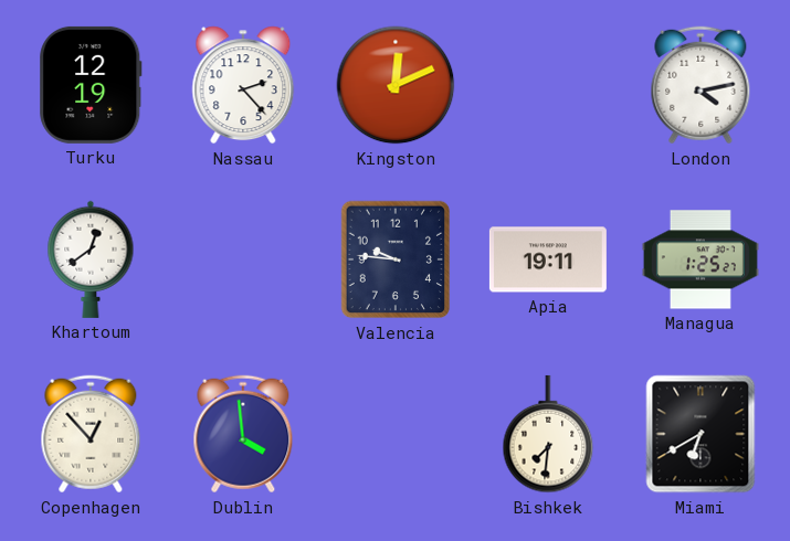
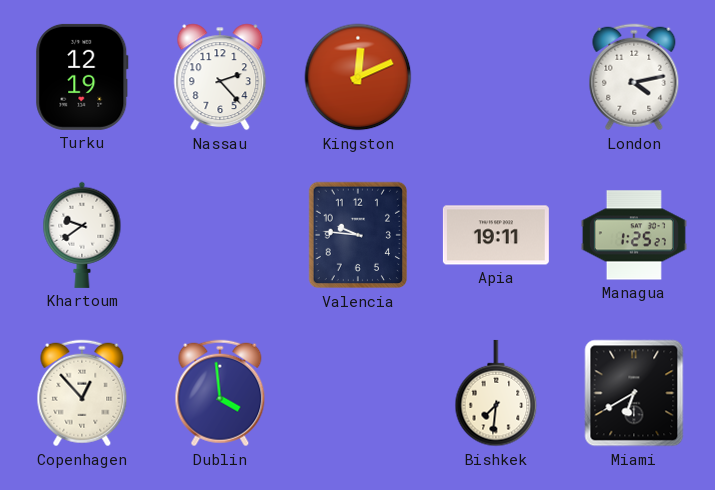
Khartoum: 12:39 -> 9:39 (82, 235)
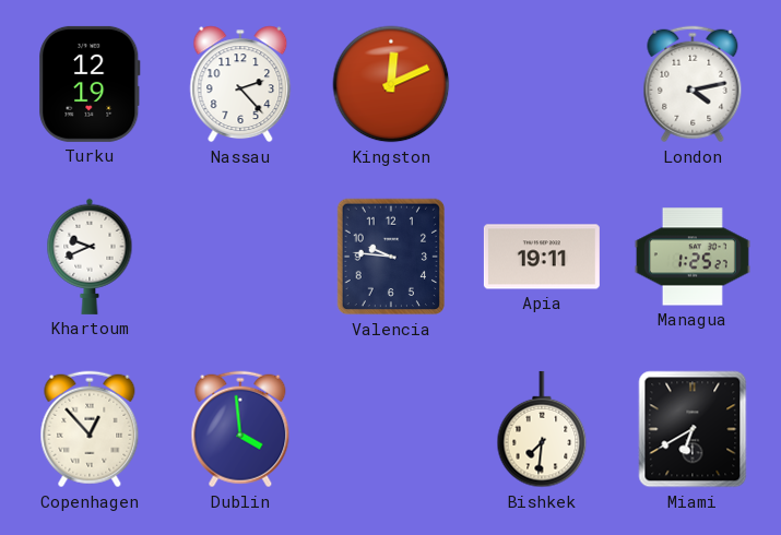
Khartoum: 9:39 -> 9:41 (90, 257)
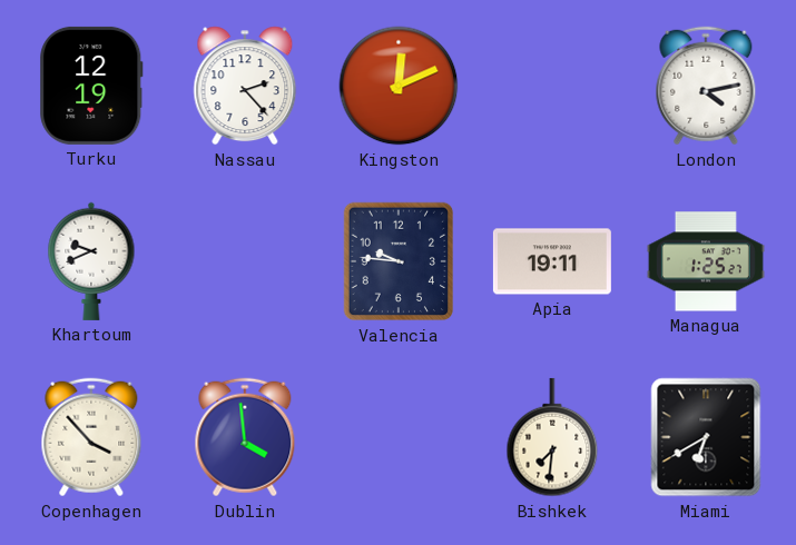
Copenhagen: 12:53 -> 3:53 (91, 437)
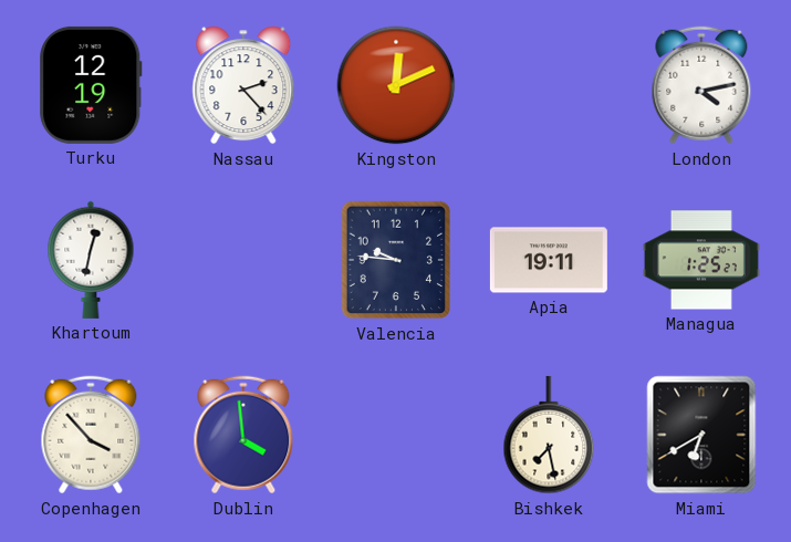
Khartoum: 9:41 -> 12:32 (91, 260)
Bishkek: 7:31 -> 7:28 (549, 435)
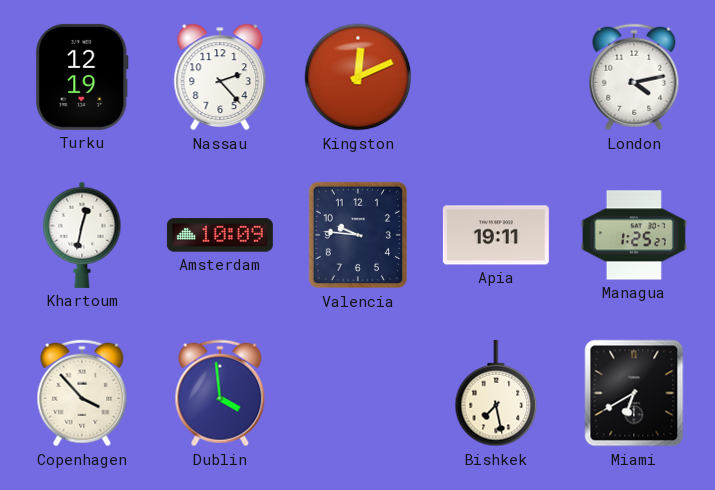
Amsterdam: none -> 10:09 (220, 235)
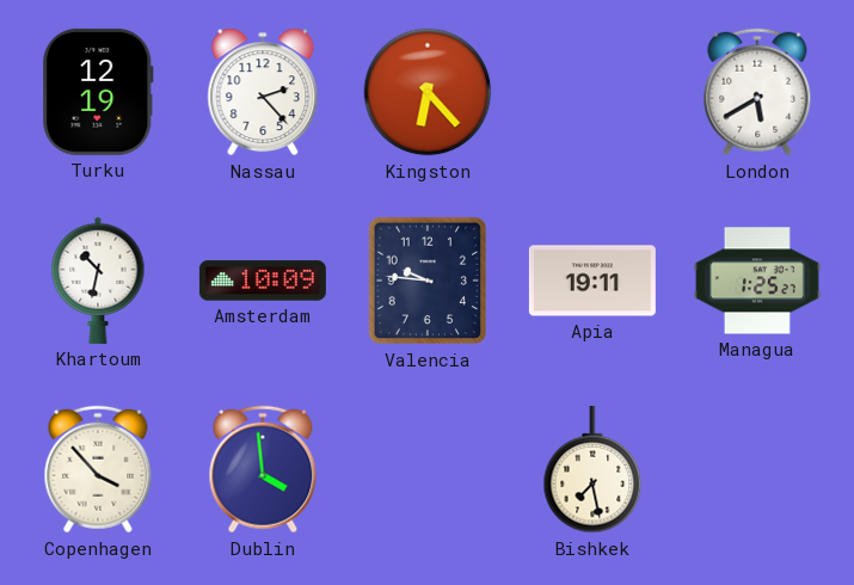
Kingston: 12:11 -> 6:23 (428, 92)
London: 4:13 -> 5:40 (757, 92)
Khartoum: 12:32 -> 10:32 (98, 281)
Miami: 6:40 -> none (634, 393)
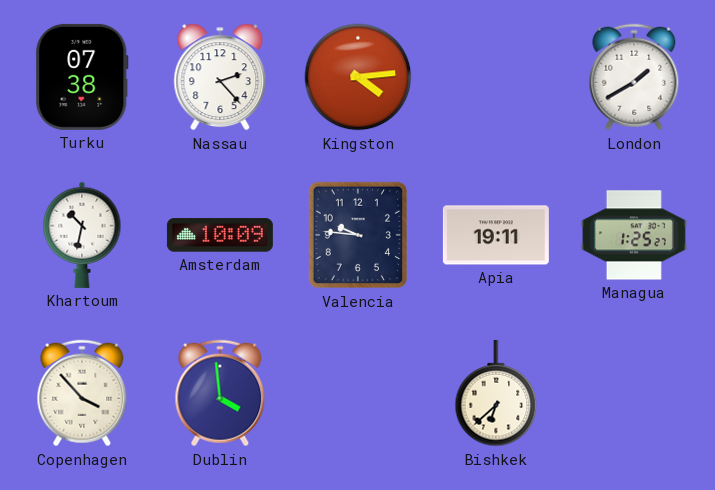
Turku: 12:19 -> 07:38 (82, 77)
Kingston: 6:23 -> 4:14 (358, 77)
London: 5:40 -> 1:40 (634, 77)
Bishkek: 7:28 -> 6:38 (496, 393)
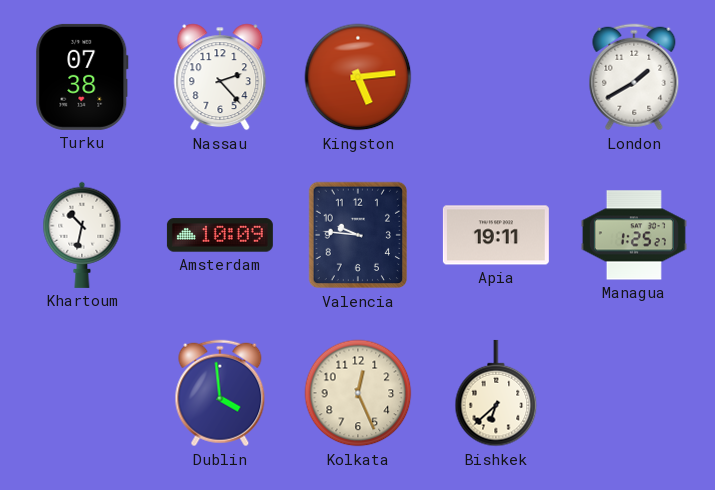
Kingston: 4:14 -> 5:14 (358, 77)
Copenhagen: 3:53 -> none (82, 393)
Kolkata: none -> 12:26 (358, 393)
